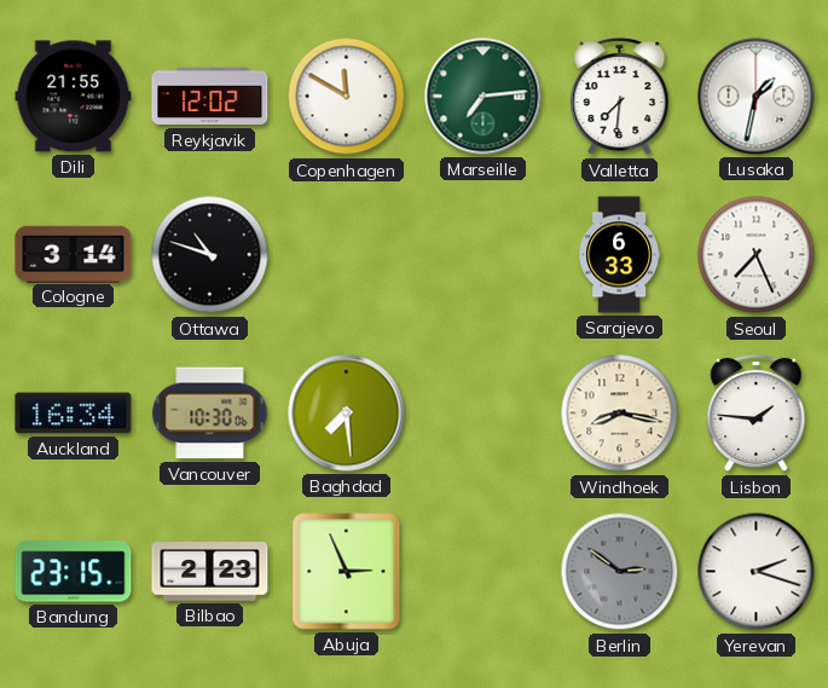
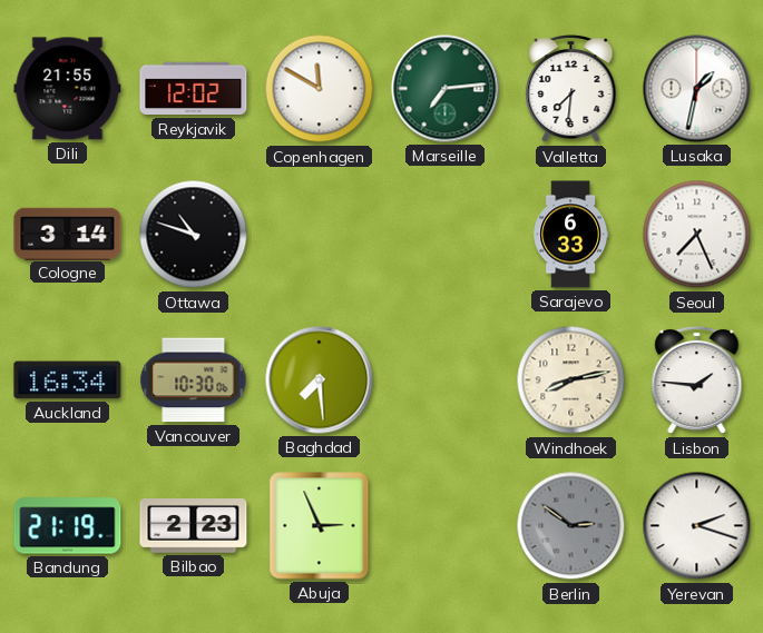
Windhoek: 8:17 -> 8:13 (571, 380)
Bandung: 23:15 -> 21:19 (68, 526)
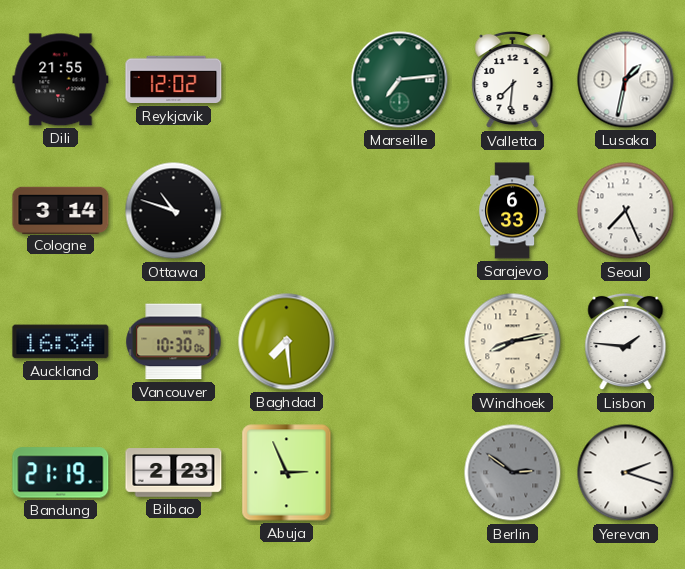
Copenhagen: 11:50 -> none (320, 89)
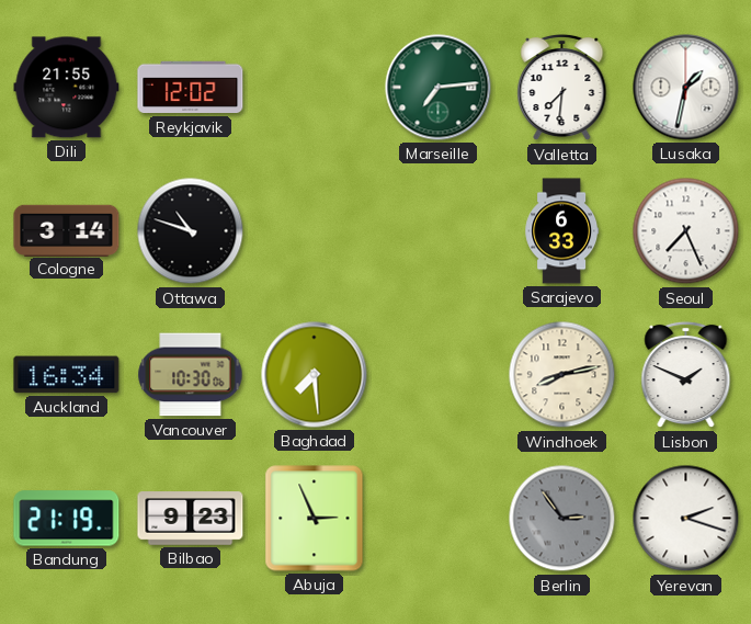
Lisbon: 1:46 -> 1:49 (686, 375)
Bilbao: 2:23 -> 9:23 (191, 519)
Berlin: 2:51 -> 2:54 (562, 519)
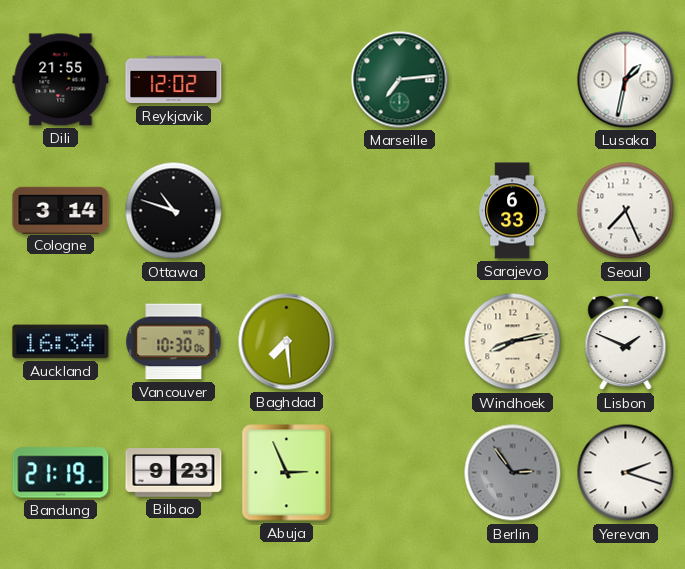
Valletta: 7:31 -> none (562, 88)
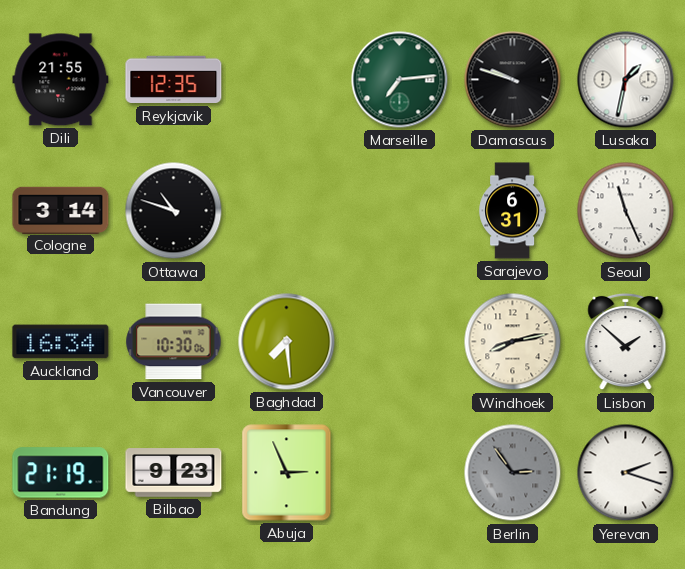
Reykjavik: 12:02 -> 12:35 (174, 80)
Damascus: none -> 9:48 (513, 80)
Sarajevo: 6:33 -> 6:31 (512, 211)
Seoul: 7:26 -> 11:26 (626, 211)
Lisbon: 1:49 -> 1:52 (626, 342)
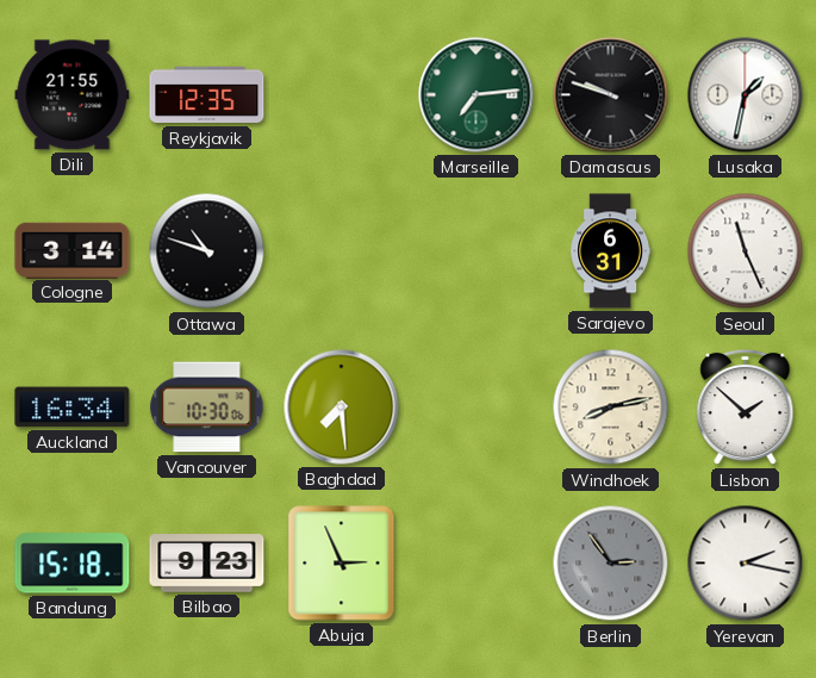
Bandung: 21:19 -> 15:18 (73, 564)
Yerevan: 2:18 -> 2:17 (746, 564)
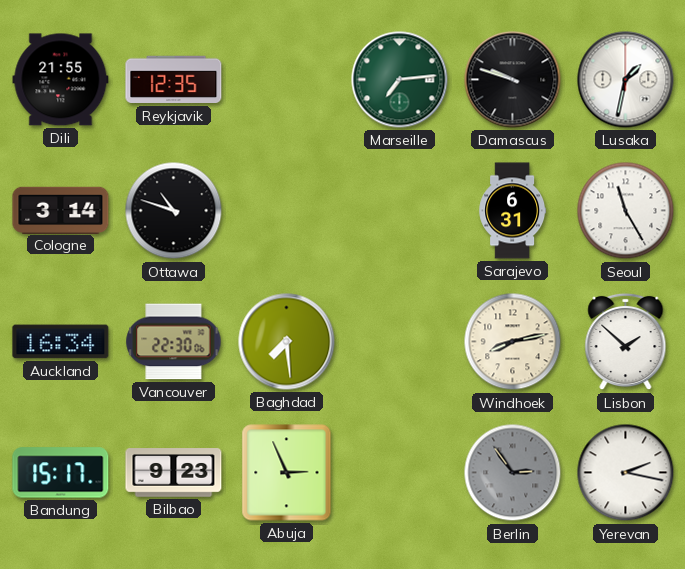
Seoul: 11:26 -> 11:25 (626, 211)
Vancouver: 10:30 -> 22:30 (174, 342)
Bandung: 15:18 -> 15:17 (61, 473)
